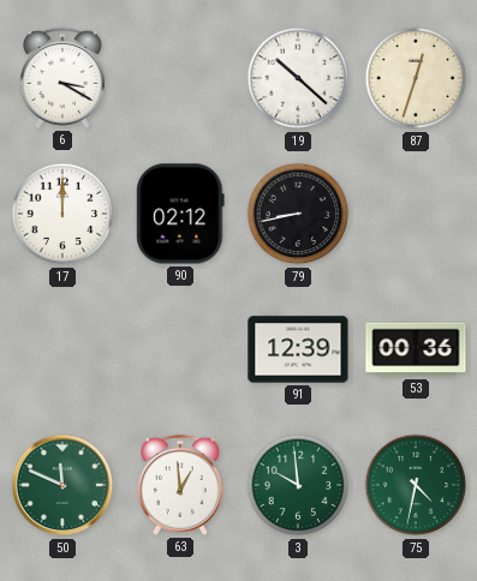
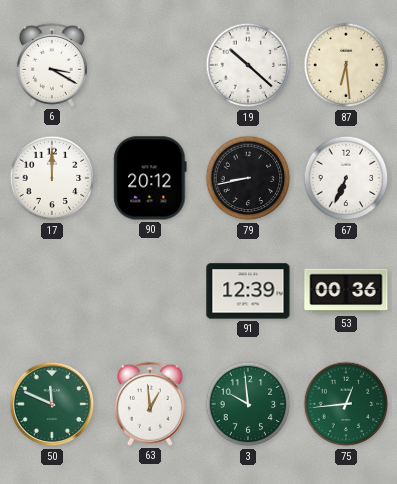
87: 12:33 -> 6:29 (346, 65)
90: 02:12 -> 20:12 (150, 178)
67: none -> 6:34 (346, 178)
75: 4:32 -> 12:44 (346, 404)
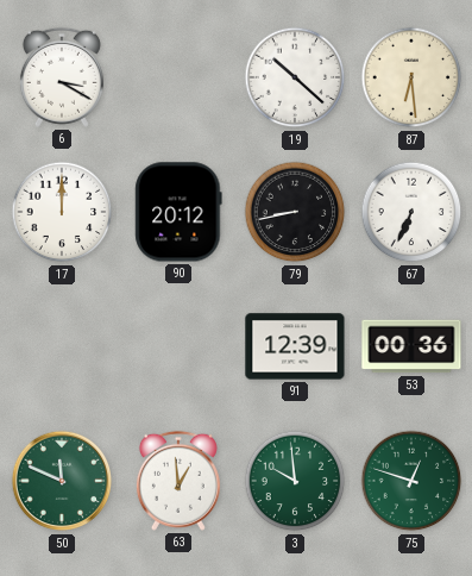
75: 12:44 -> 12:48 (411, 481)
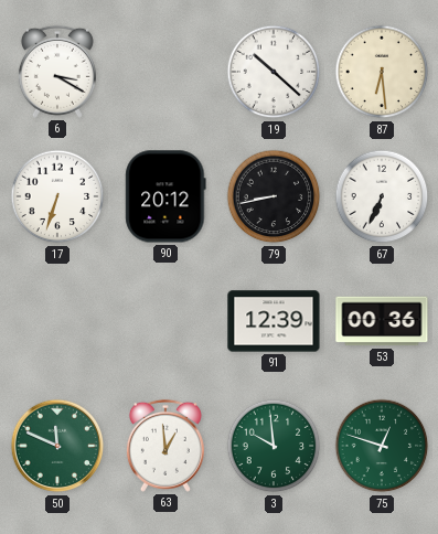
17: 12:00 -> 6:33 (57, 196)
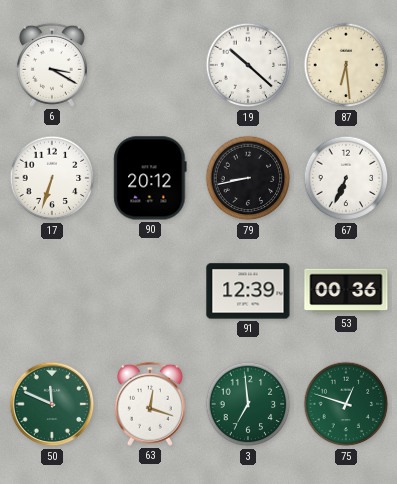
63: 12:59 -> 12:18 (150, 404)
3: 9:59 -> 6:59 (248, 404)
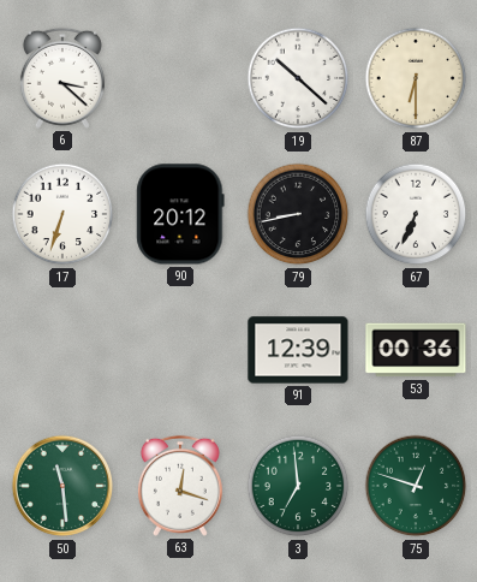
6: 3:20 -> 3:22 (62, 78)
87: 6:29 -> 6:30 (416, 78)
50: 11:49 -> 11:29 (62, 486)
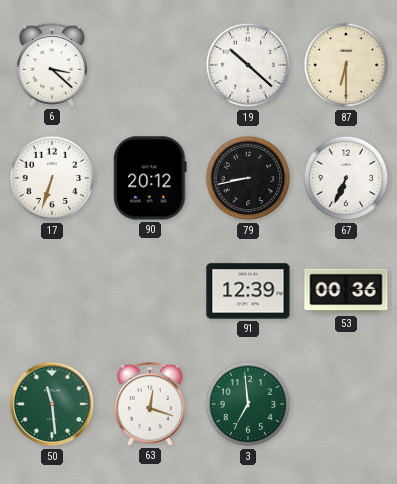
75: 12:48 -> none (416, 486)
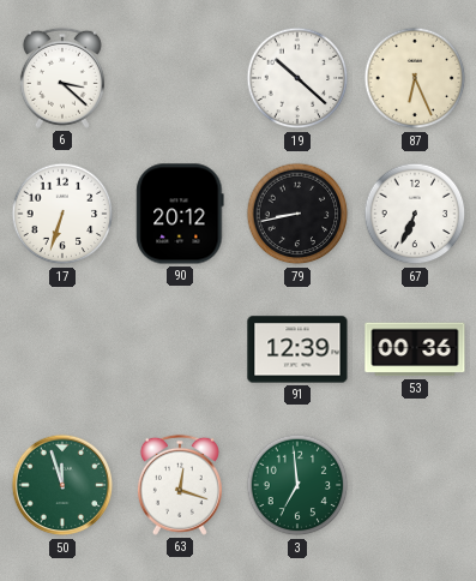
87: 6:30 -> 6:26 (415, 78)
50: 11:29 -> 11:57 (62, 485)
